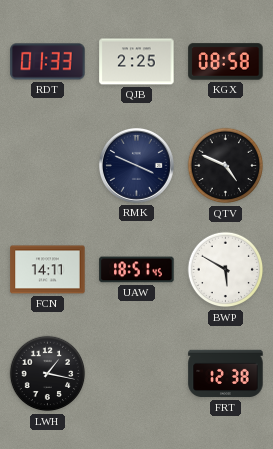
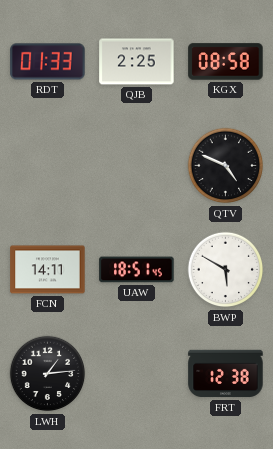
RMK: 3:49 -> none (136, 165)
LWH: 1:17 -> 1:14 (48, 374)
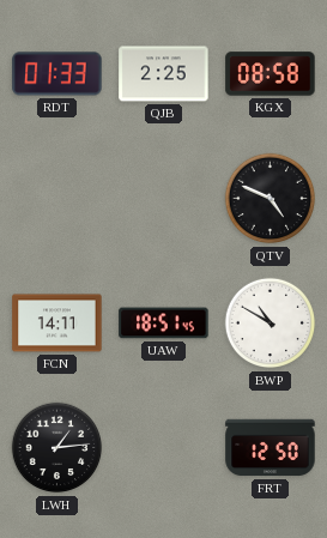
BWP: 5:50 -> 10:50 (271, 324)
FRT: 12:38 -> 12:50 (271, 448)
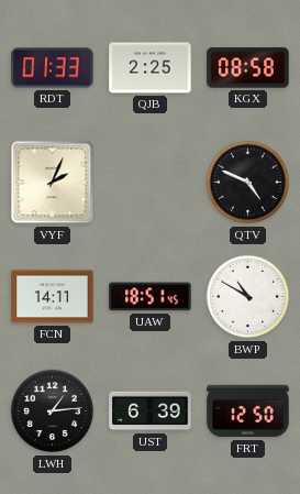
VYF: none -> 2:04 (53, 183)
UST: none -> 6:39 (151, 411)
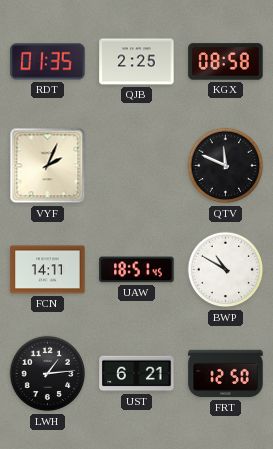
RDT: 01:33 -> 01:35 (48, 62)
QTV: 4:49 -> 11:49 (226, 166)
UST: 6:39 -> 6:21 (137, 374)
